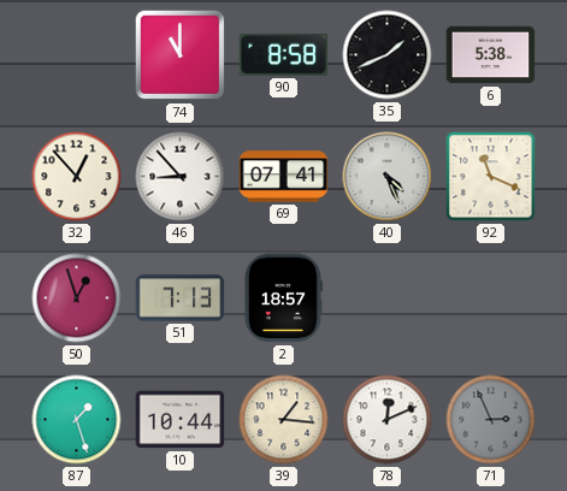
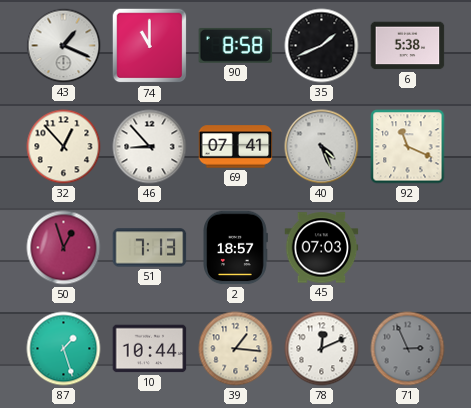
43: none -> 1:19 (64, 46)
45: none -> 07:03 (322, 248)
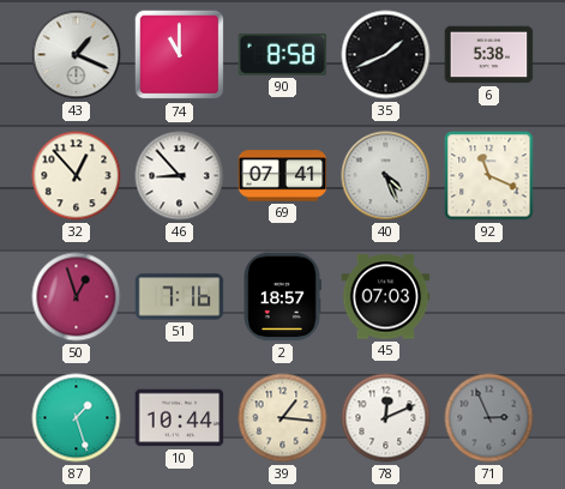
51: 7:13 -> 7:16 (180, 297)
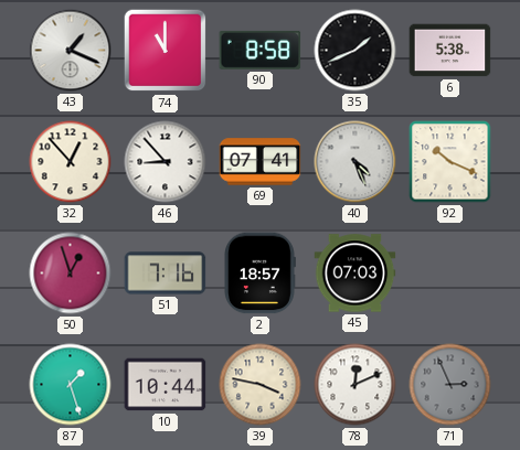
92: 11:19 -> 10:19 (450, 162)
39: 1:16 -> 3:47 (261, 385)
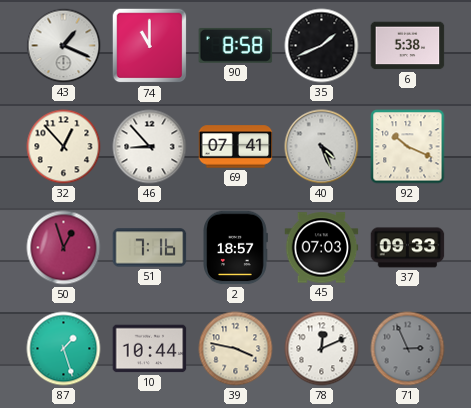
37: none -> 09:33 (408, 248)
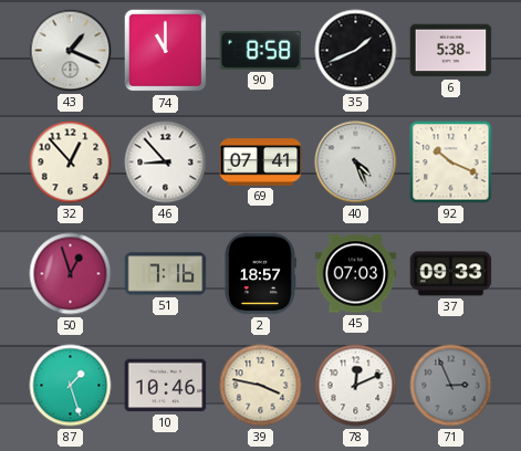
10: 10:44 -> 10:46 (166, 386)
